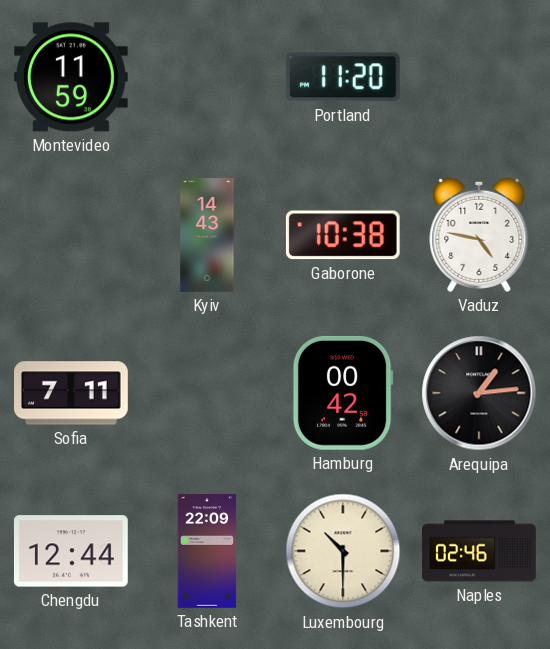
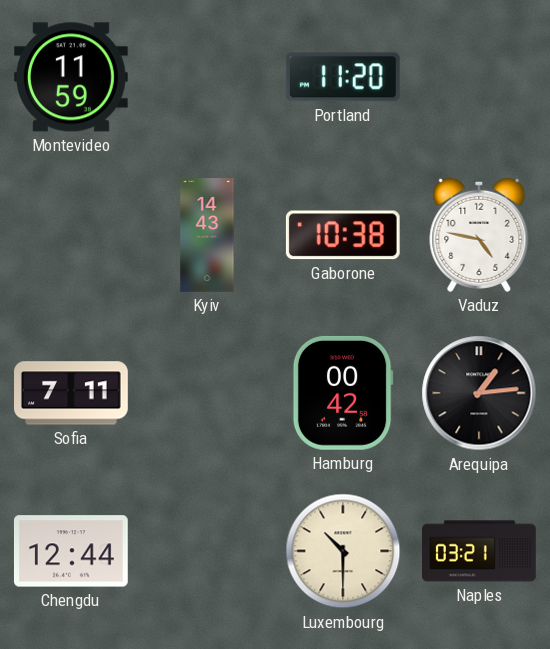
Tashkent: 22:09 -> none (207, 552)
Naples: 02:46 -> 03:21 (480, 551)
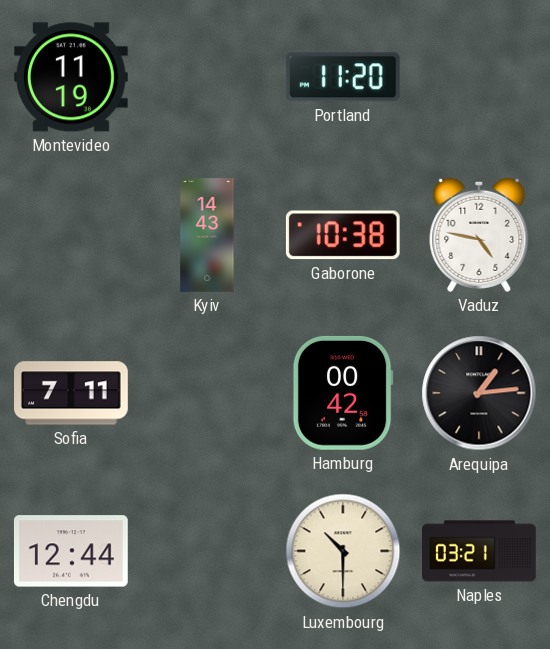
Montevideo: 11:59 -> 11:19 (71, 77)
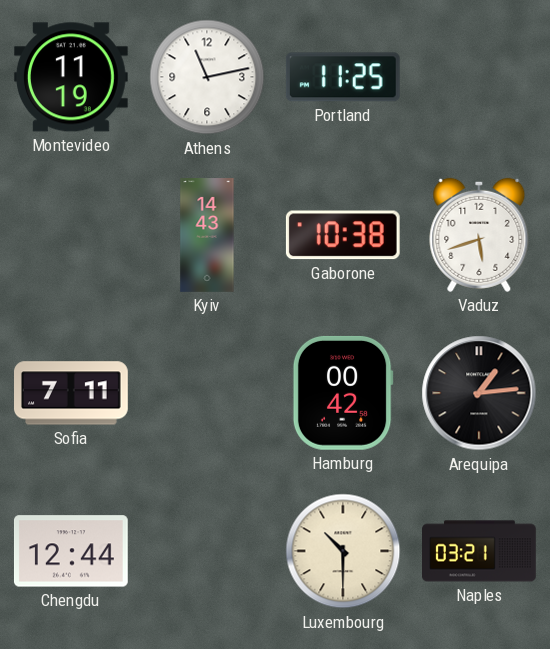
Athens: none -> 11:13 (207, 77)
Portland: 11:20 -> 11:25 (343, 77)
Vaduz: 4:47 -> 5:42 (479, 235)
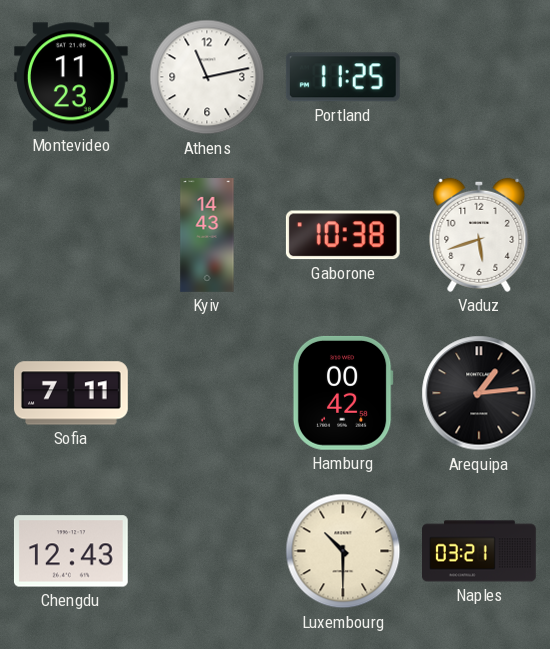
Montevideo: 11:19 -> 11:23 (71, 77)
Chengdu: 12:44 -> 12:43 (71, 551)
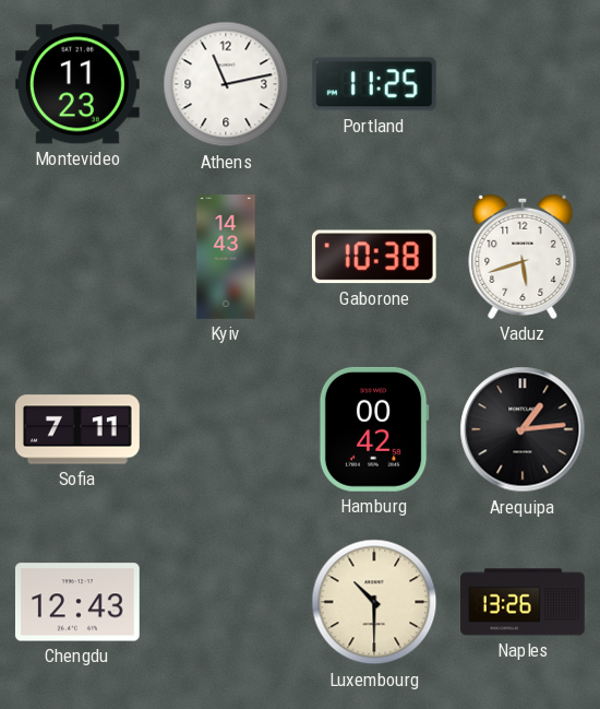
Naples: 03:21 -> 13:26 (524, 602)
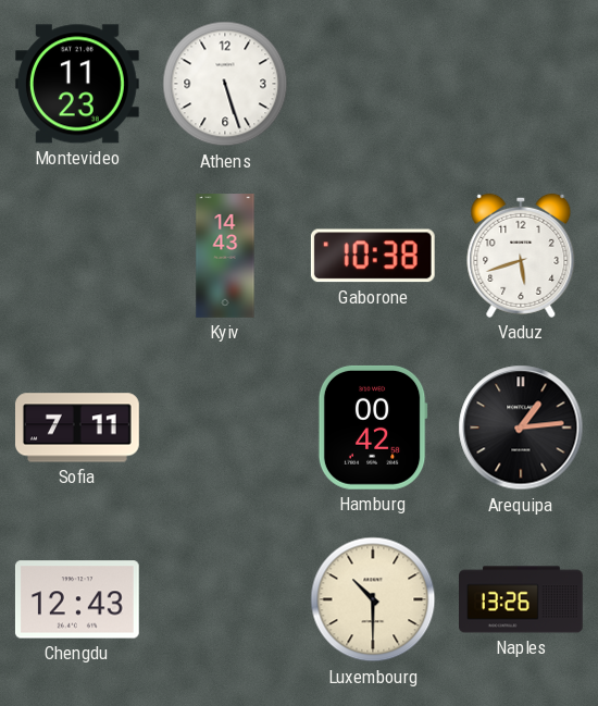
Athens: 11:13 -> 5:27 (225, 84)
Portland: 11:25 -> none (374, 84)
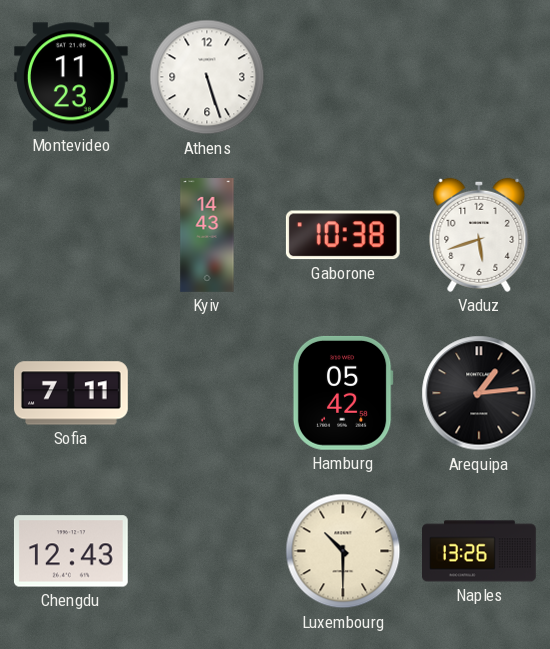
Hamburg: 00:42 -> 05:42 (343, 393)
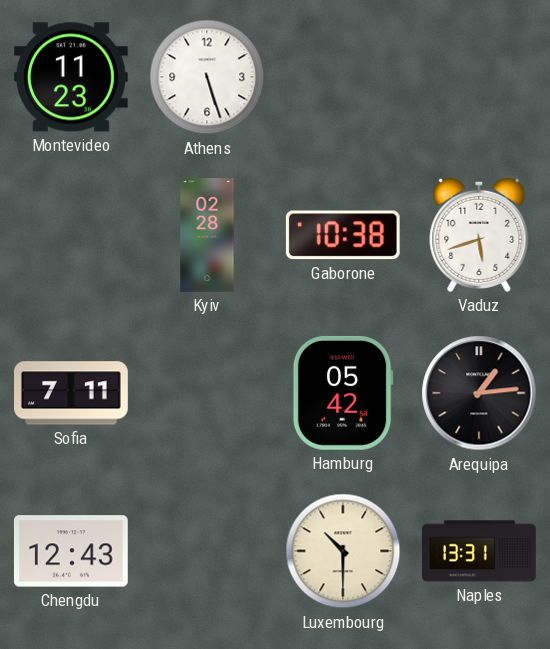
Kyiv: 14:43 -> 02:28 (207, 235)
Naples: 13:26 -> 13:31 (480, 551)
